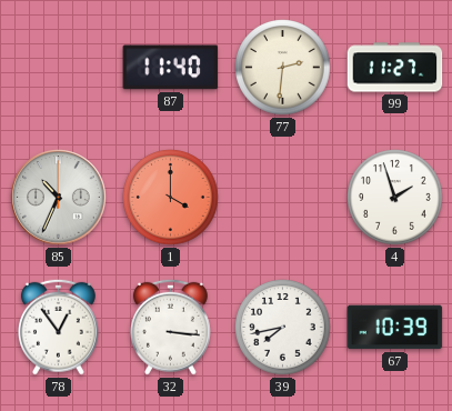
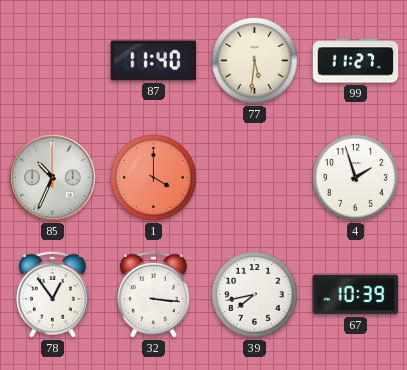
77: 2:31 -> 5:31 (255, 61)
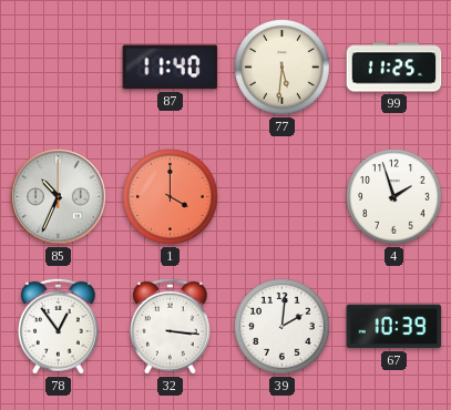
99: 11:27 -> 11:25 (394, 68)
39: 7:43 -> 2:01 (283, 327)
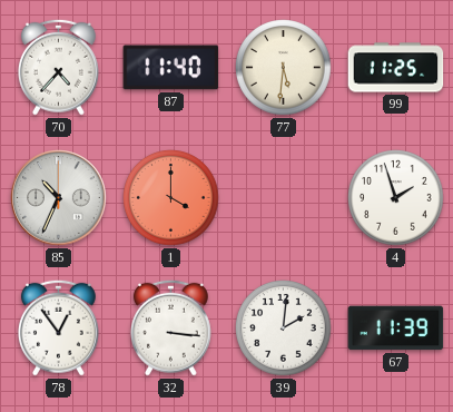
70: none -> 4:37 (58, 67)
67: 10:39 -> 11:39 (396, 328)
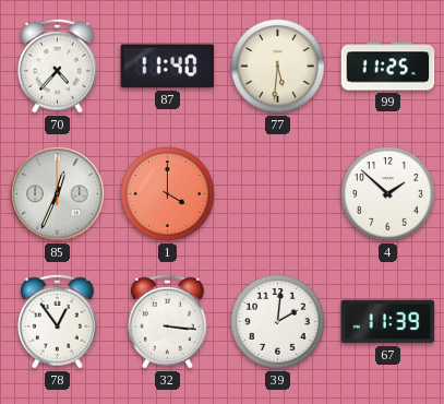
85: 10:34 -> 12:34 (58, 194)
4: 1:57 -> 1:52 (388, 194)
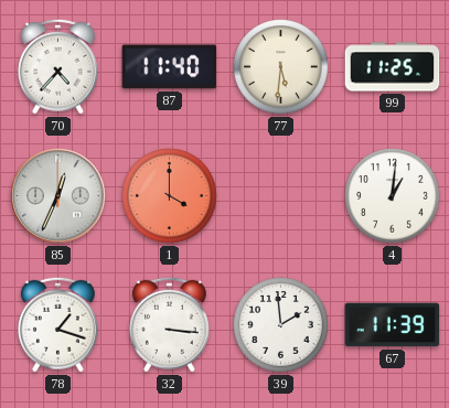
4: 1:52 -> 1:01 (393, 196)
78: 12:54 -> 1:18 (57, 324)
39: 2:01 -> 1:59 (281, 325)
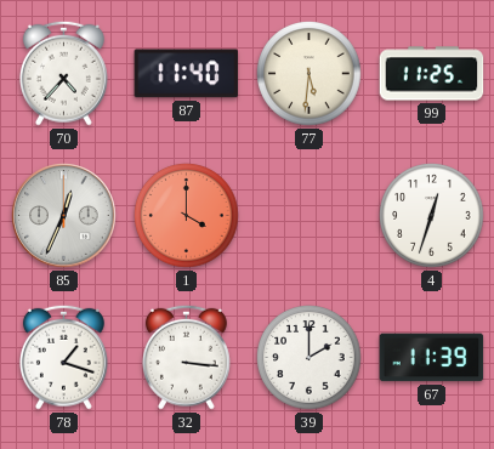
4: 1:01 -> 12:33 (432, 216)
39: 1:59 -> 2:00 (310, 358)
